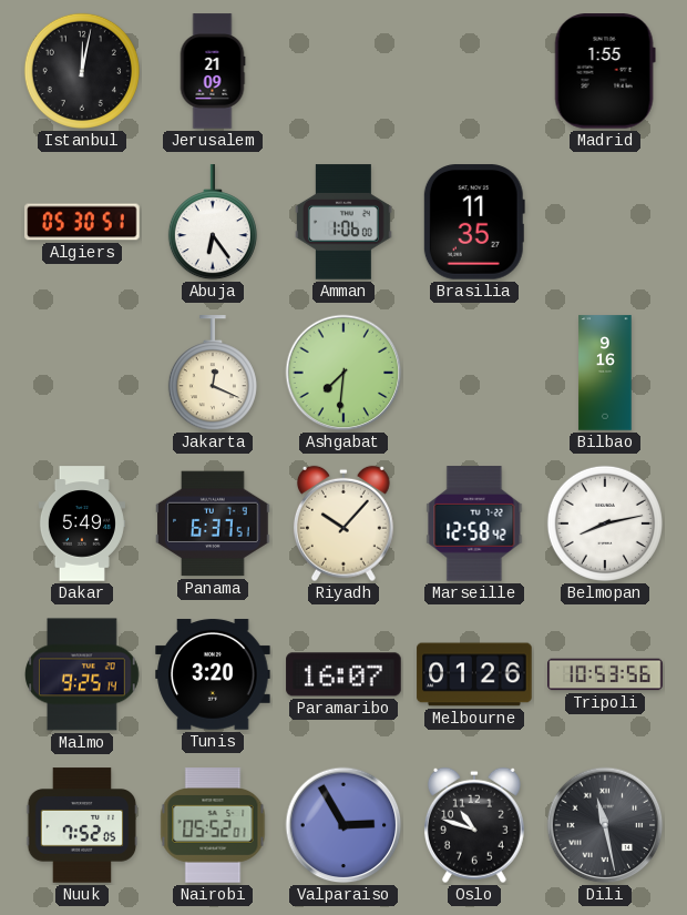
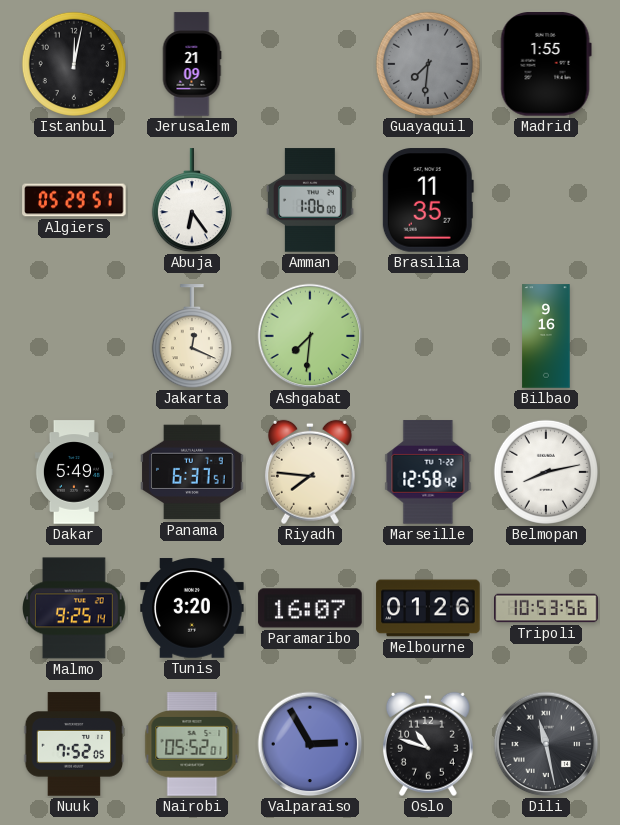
Guayaquil: none -> 7:31 (428, 64)
Algiers: 05:30 -> 05:29 (74, 200)
Riyadh: 10:07 -> 7:46 (310, 472)
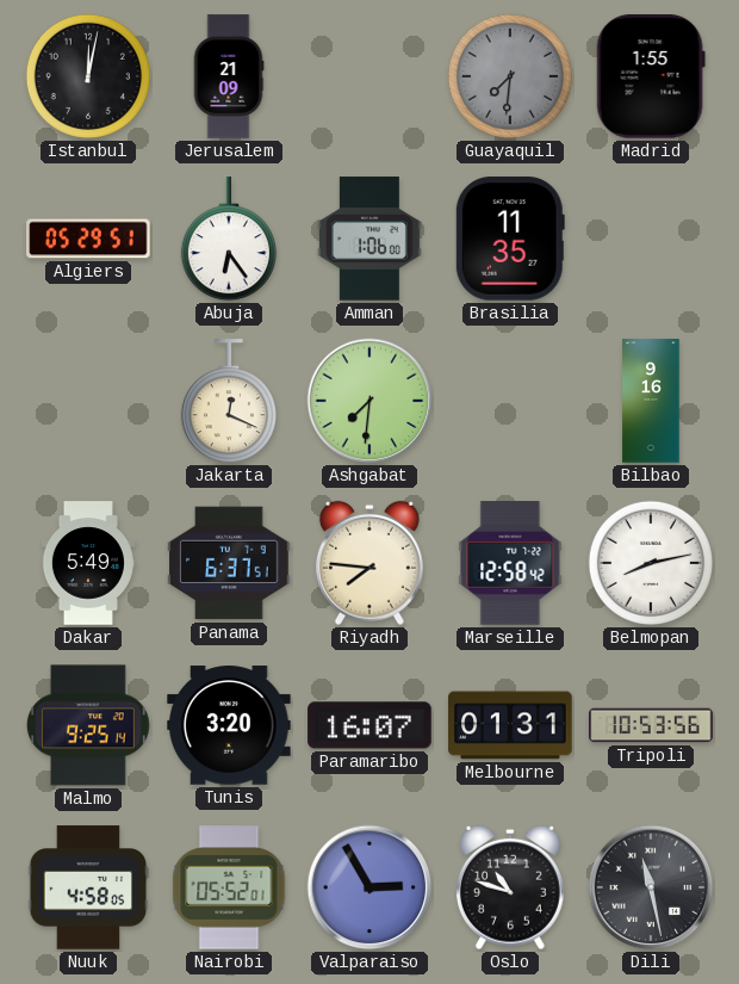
Melbourne: 01:26 -> 01:31 (510, 725)
Nuuk: 7:52 -> 4:58 (88, 887)
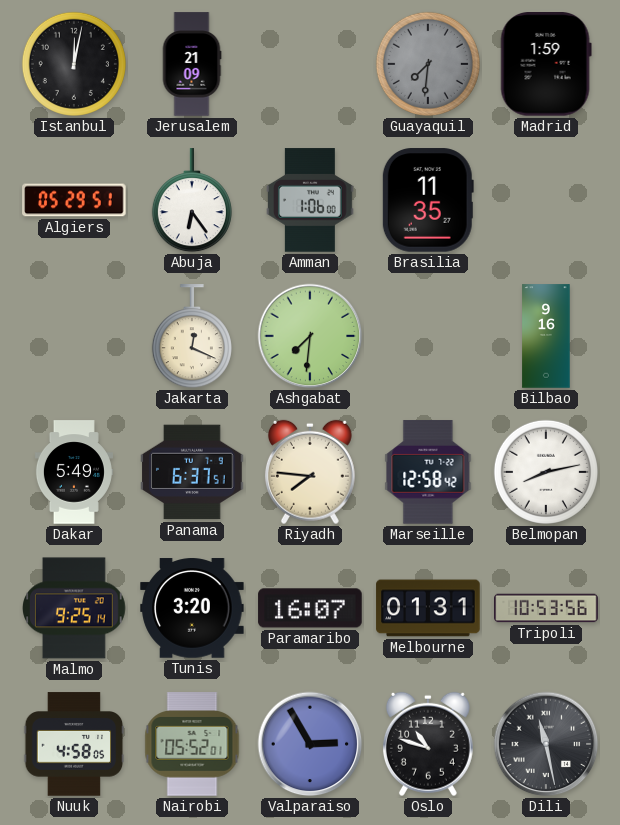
Madrid: 1:55 -> 1:59 (546, 65)
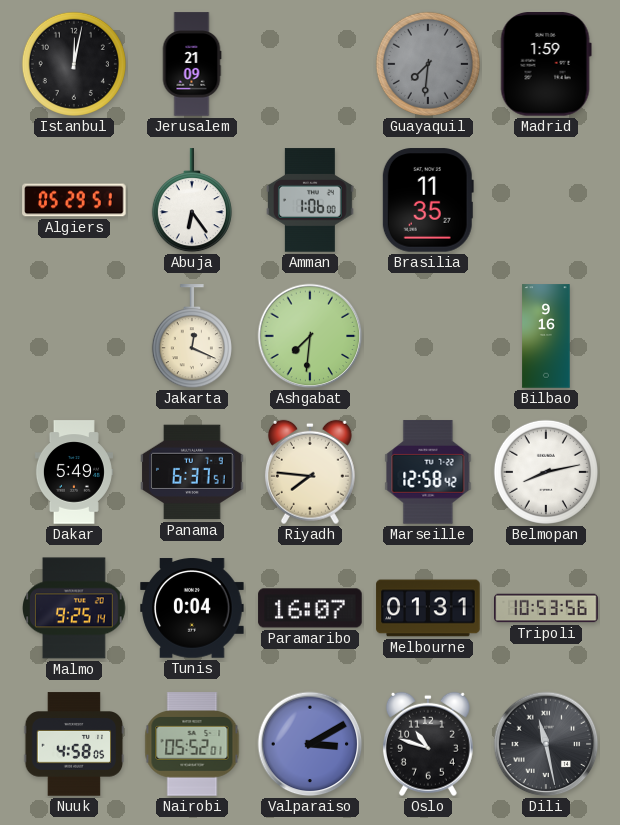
Tunis: 3:20 -> 0:04 (192, 608)
Valparaiso: 2:55 -> 3:10 (310, 744)
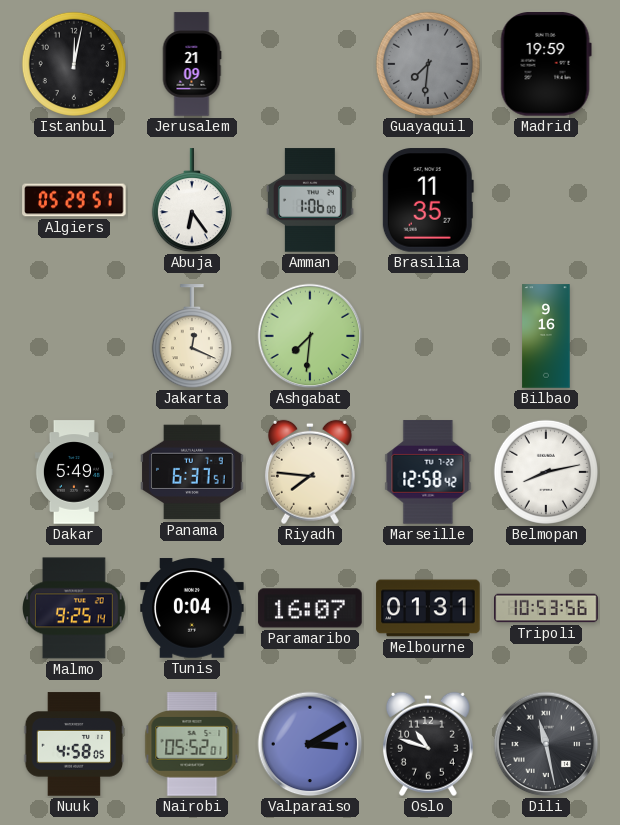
Madrid: 1:59 -> 19:59 (546, 65)
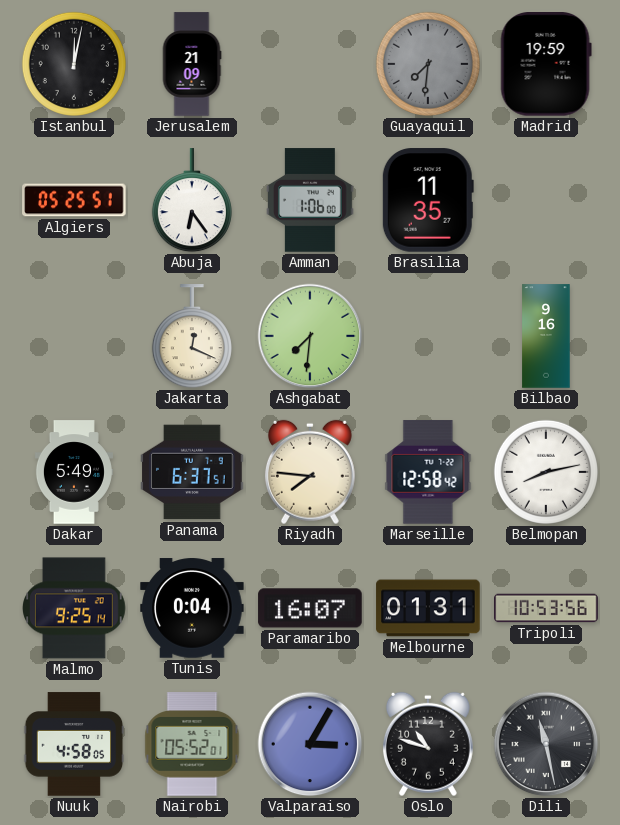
Algiers: 05:29 -> 05:25 (74, 200)
Valparaiso: 3:10 -> 3:05 (310, 744)
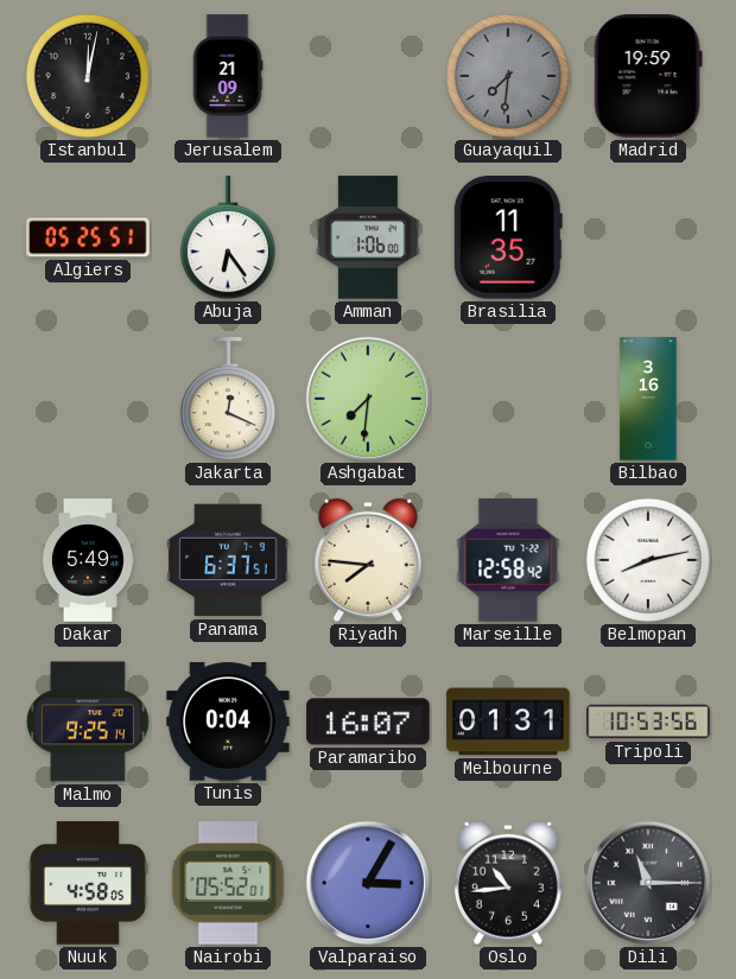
Bilbao: 9:16 -> 3:16 (648, 399)
Oslo: 10:48 -> 10:44 (508, 883)
Dili: 11:28 -> 11:15 (648, 883)
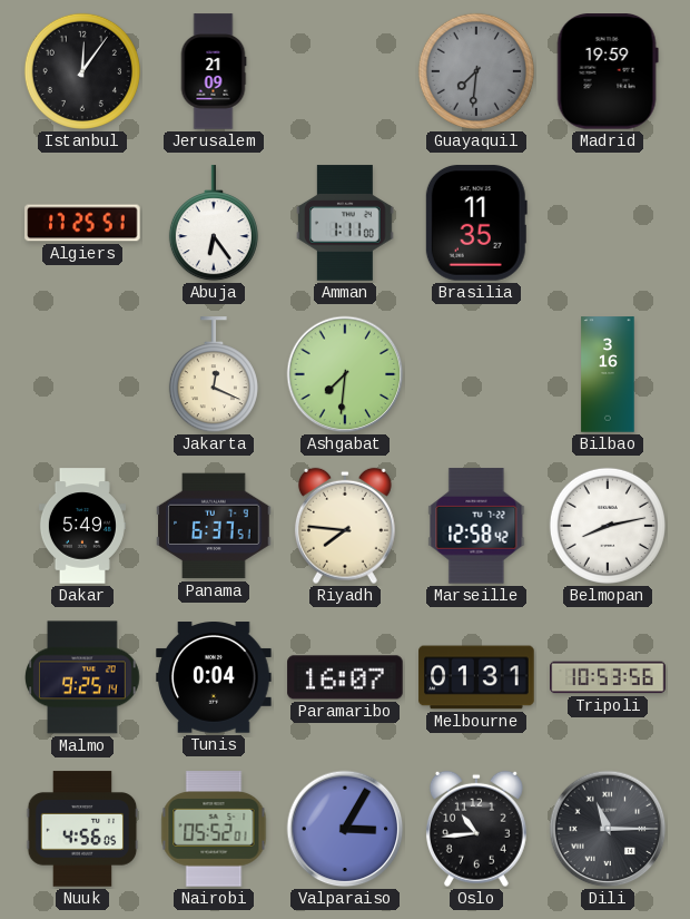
Istanbul: 12:02 -> 12:06 (82, 71)
Algiers: 05:25 -> 17:25 (82, 223)
Amman: 1:06 -> 1:11 (346, 223)
Nuuk: 4:58 -> 4:56 (82, 829)
